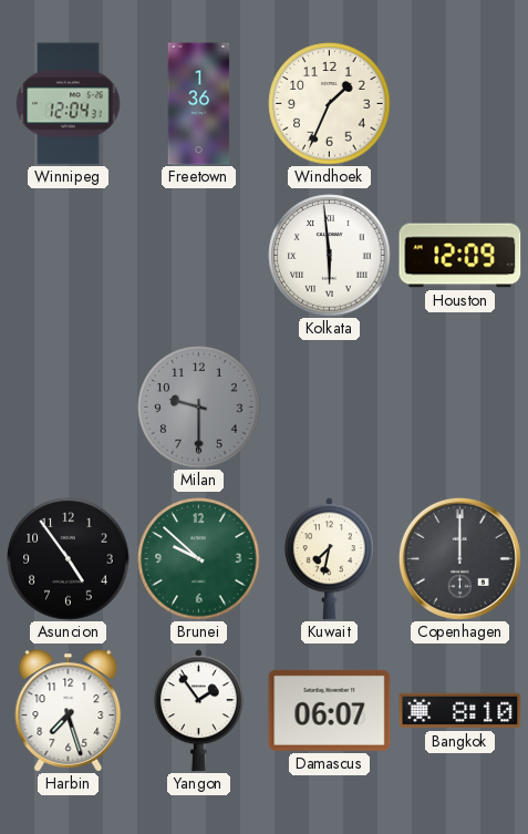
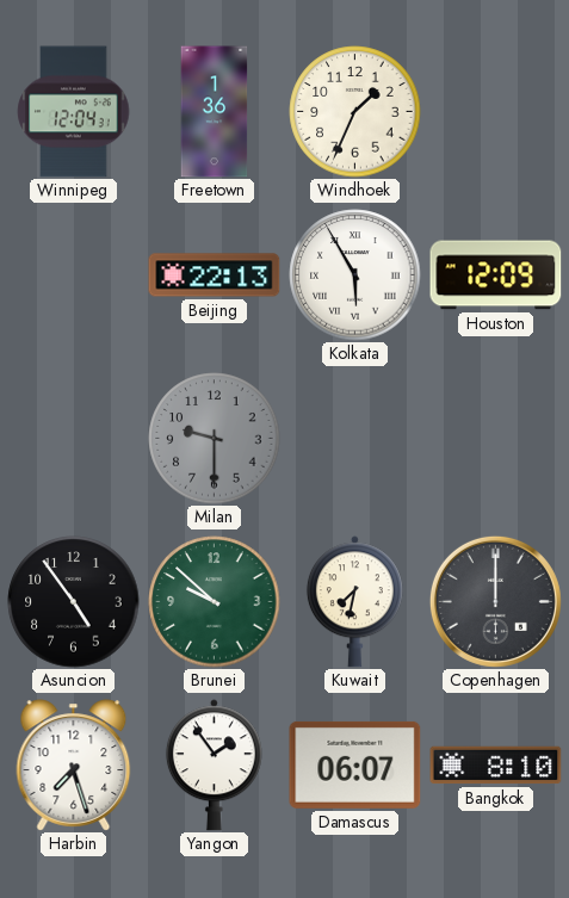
Beijing: none -> 22:13 (215, 275)
Kolkata: 5:59 -> 5:55 (355, 275)
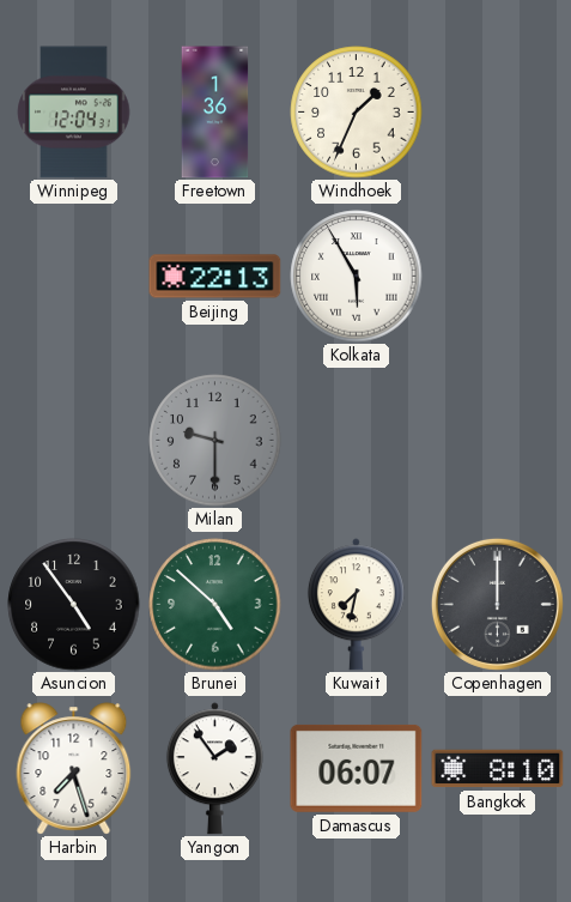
Houston: 12:09 -> none (496, 275)
Brunei: 9:52 -> 4:52 (215, 605)
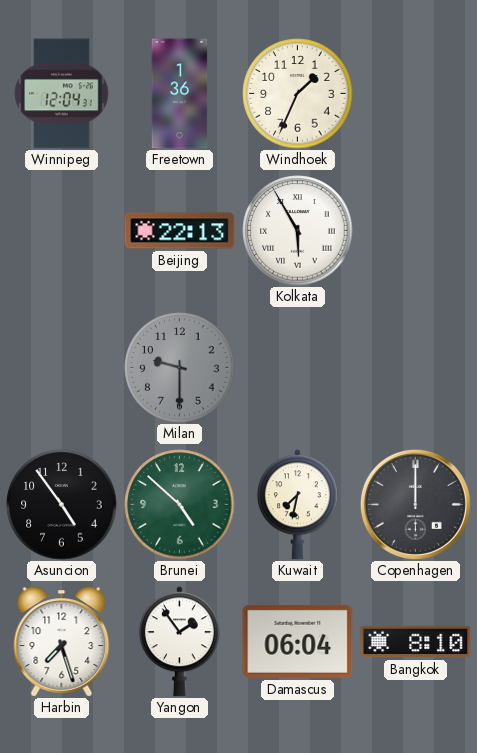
Damascus: 06:07 -> 06:04 (298, 641)
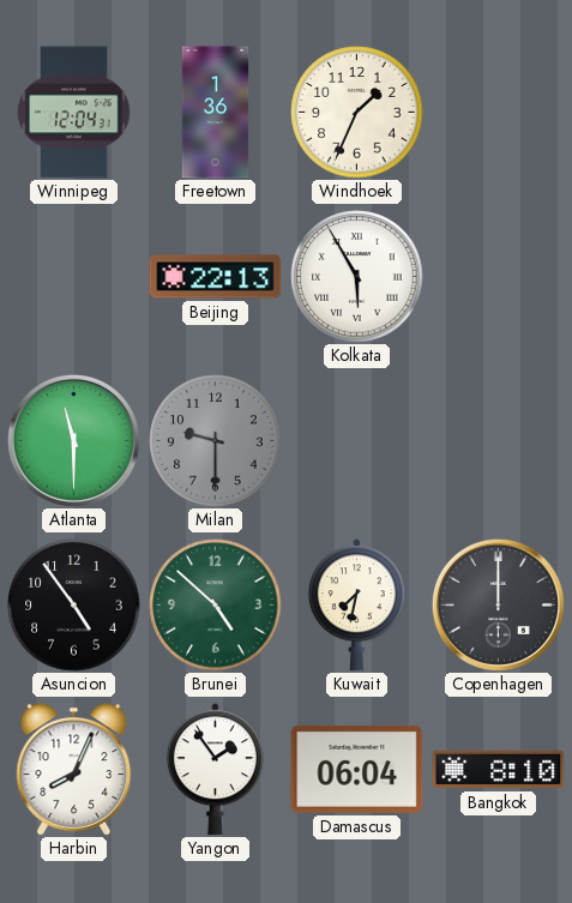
Atlanta: none -> 11:30 (73, 440)
Harbin: 7:27 -> 8:04 (74, 770)
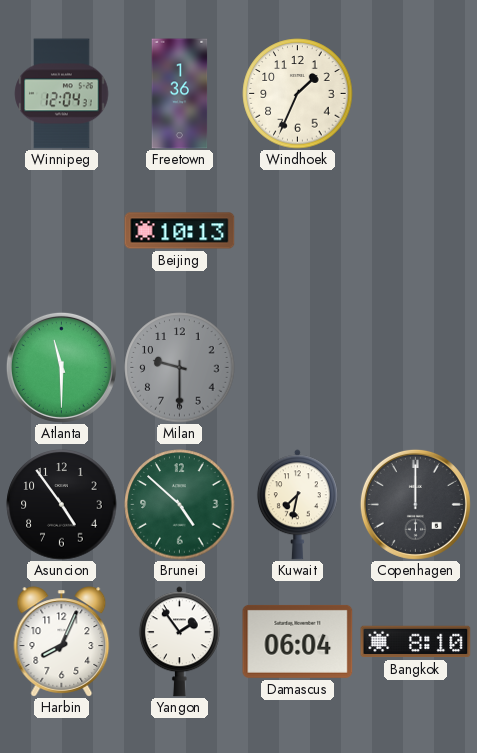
Beijing: 22:13 -> 10:13 (180, 231)
Kolkata: 5:55 -> none (357, 277)
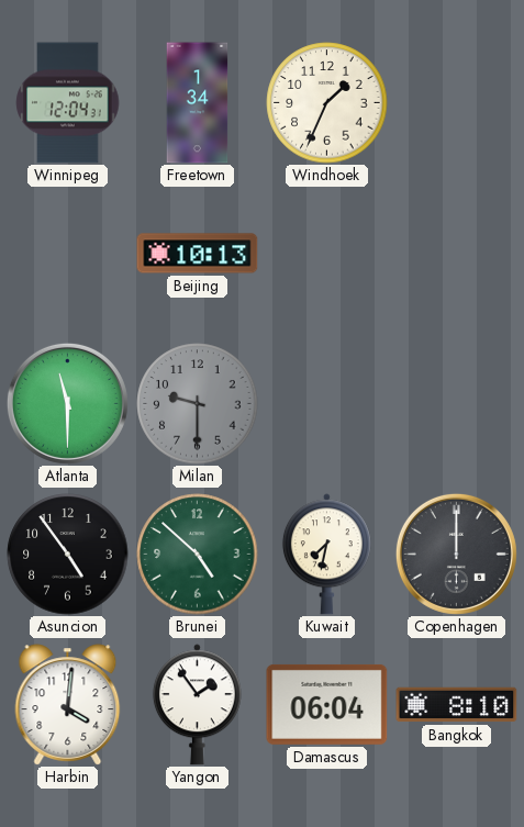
Freetown: 1:36 -> 1:34 (198, 103)
Harbin: 8:04 -> 4:01 (68, 705)
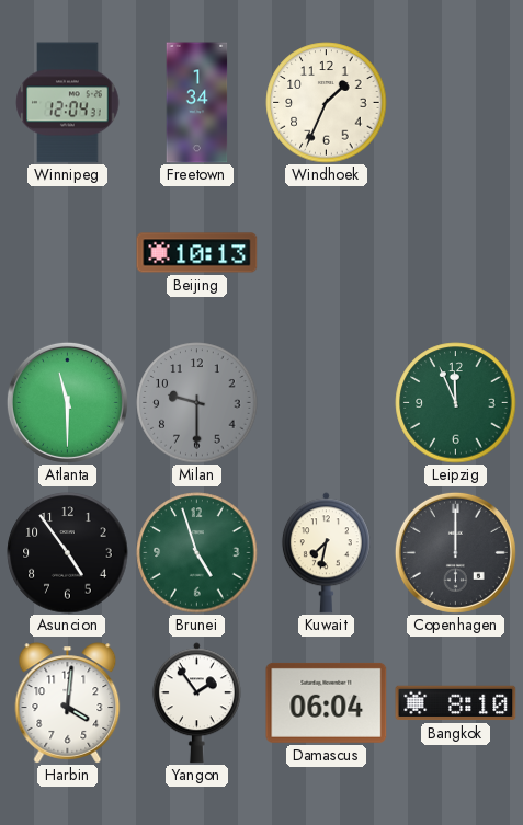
Leipzig: none -> 11:56 (456, 403)
Brunei: 4:52 -> 4:57 (197, 553)
